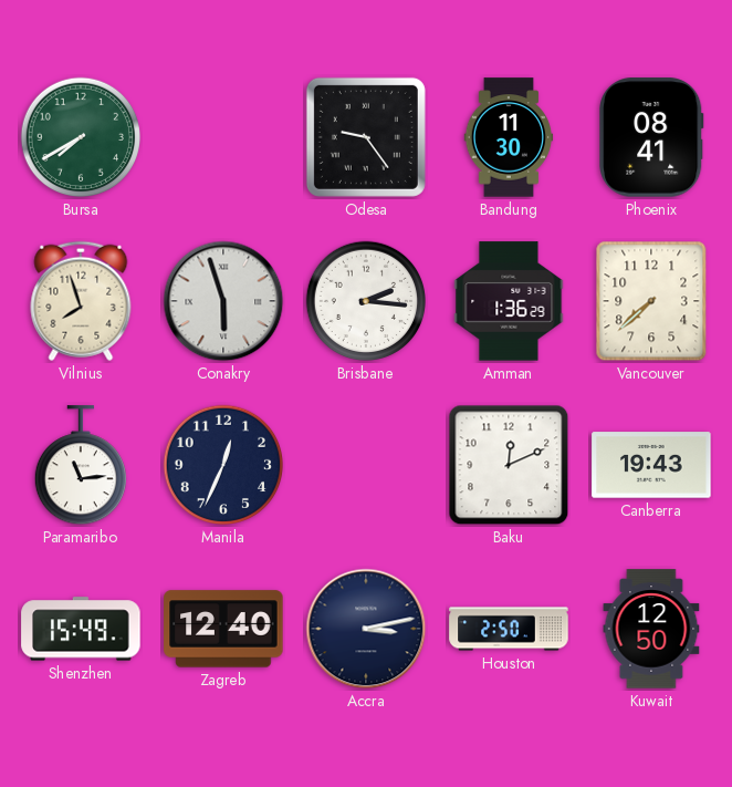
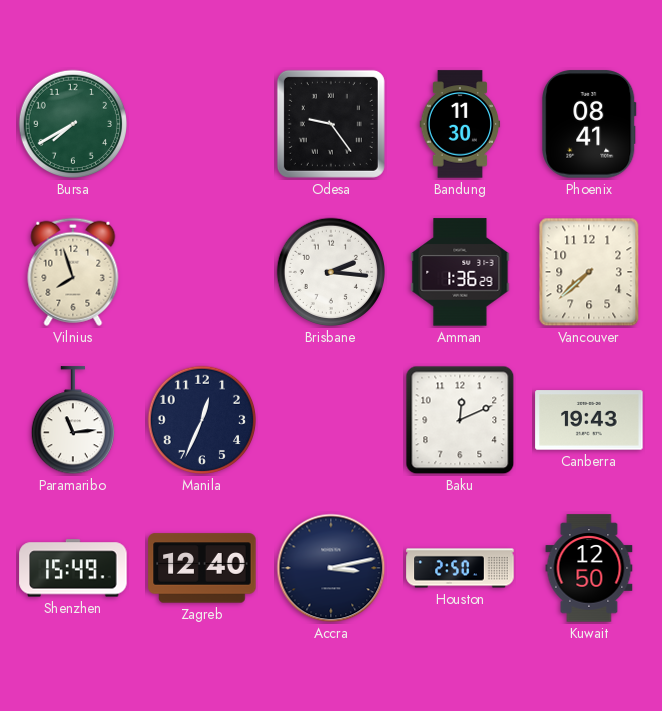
Conakry: 5:57 -> none (223, 301)
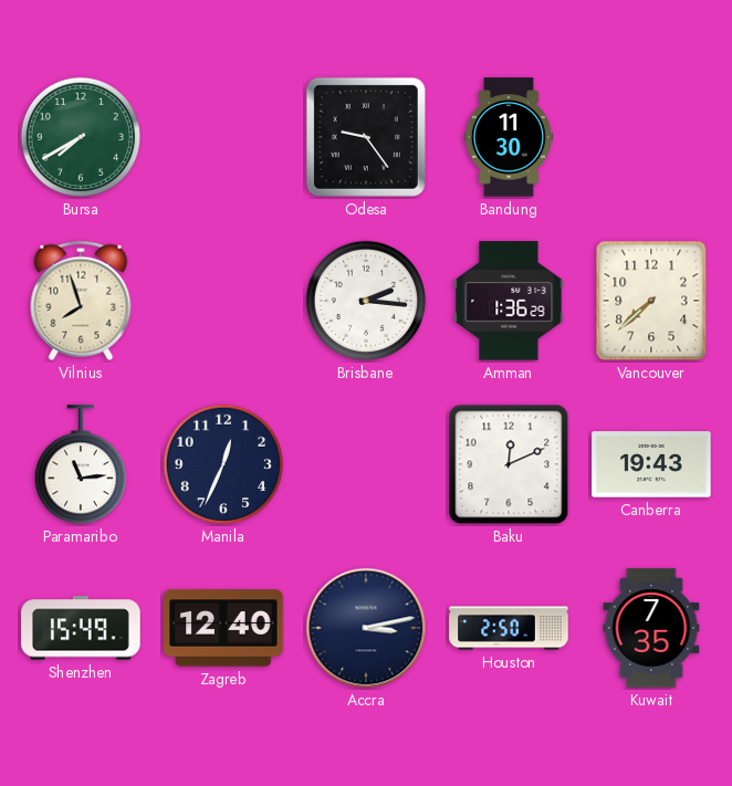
Phoenix: 08:41 -> none (589, 124)
Kuwait: 12:50 -> 7:35 (651, 628)
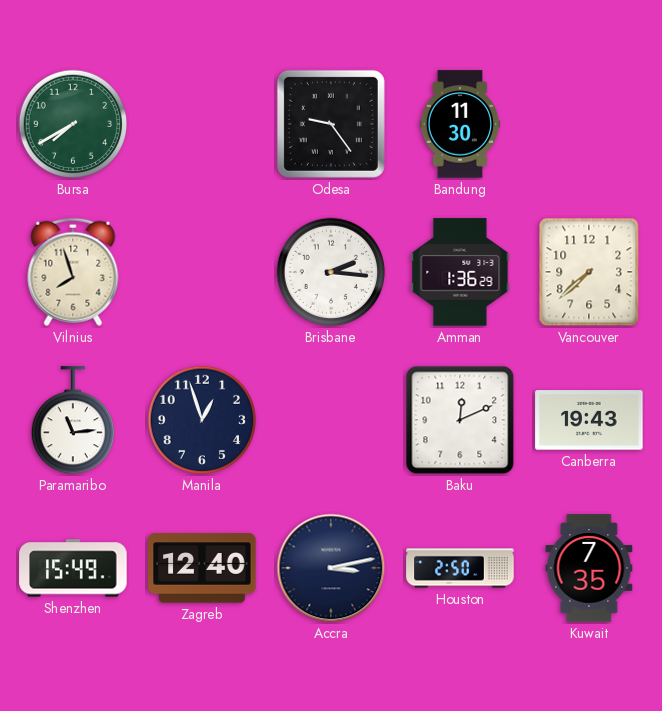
Manila: 12:34 -> 12:57 (202, 420)
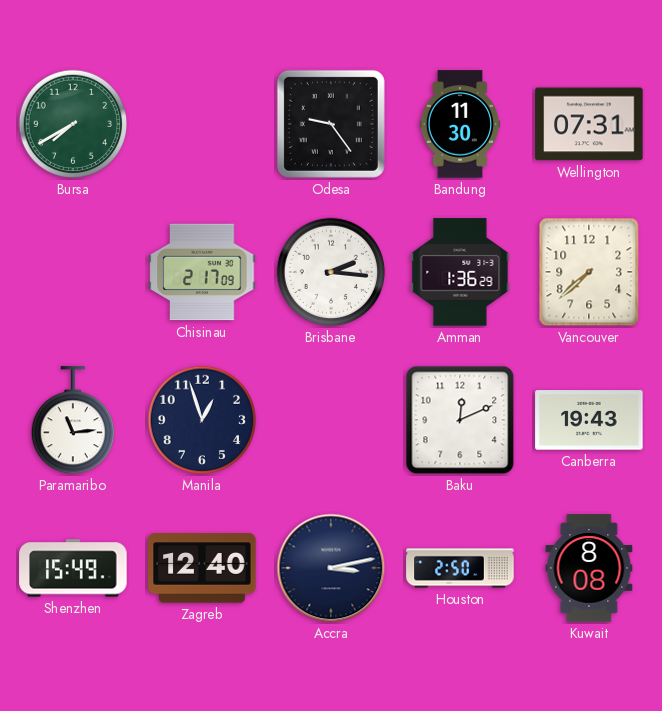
Wellington: none -> 07:31 (589, 124)
Vilnius: 7:57 -> none (73, 272)
Chisinau: none -> 2:17 (202, 272)
Kuwait: 7:35 -> 8:08 (589, 568)
